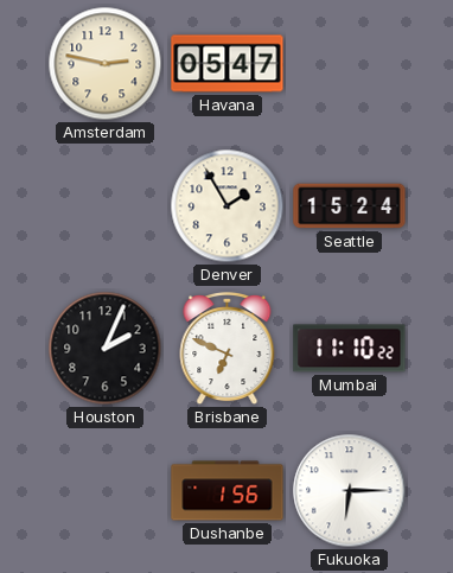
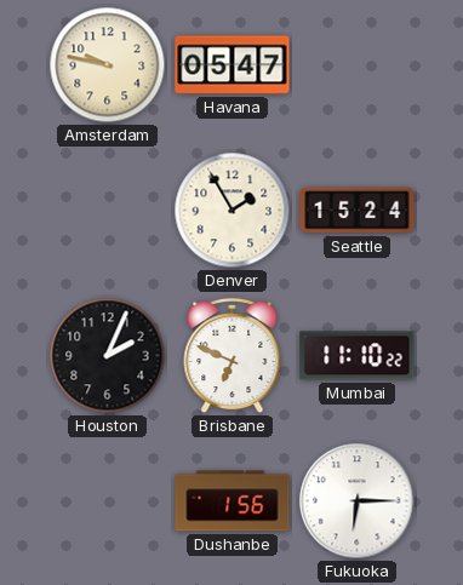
Amsterdam: 2:47 -> 9:47 (108, 65)
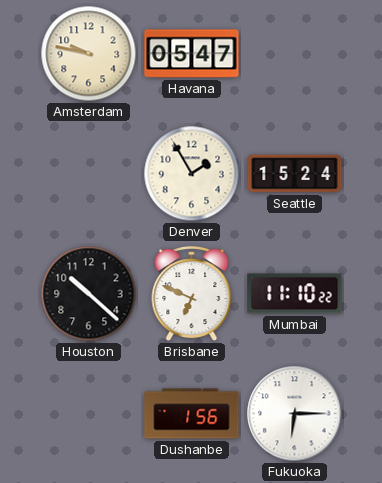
Houston: 2:04 -> 10:22 (89, 294)
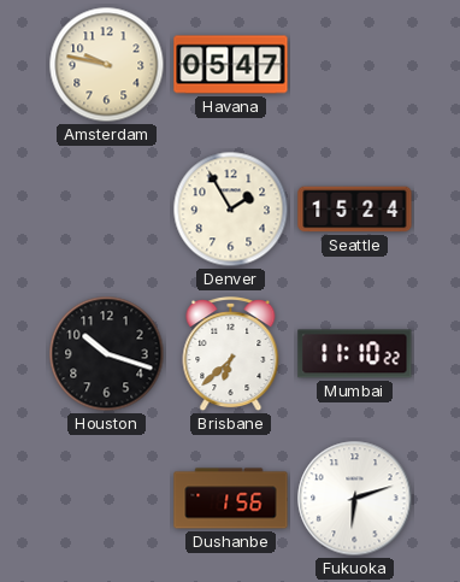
Houston: 10:22 -> 10:18 (107, 354)
Brisbane: 6:49 -> 6:38 (231, 355)
Fukuoka: 6:15 -> 6:12 (355, 499)
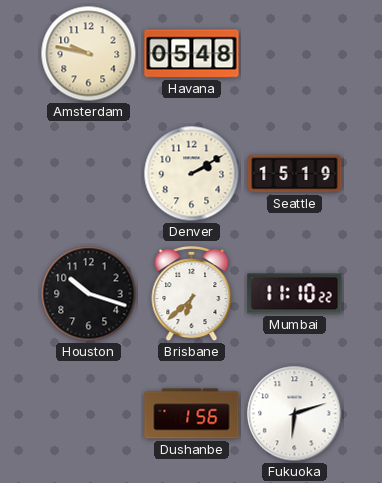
Havana: 05:47 -> 05:48 (192, 54)
Denver: 1:55 -> 2:10 (192, 174)
Seattle: 15:24 -> 15:19 (295, 174)
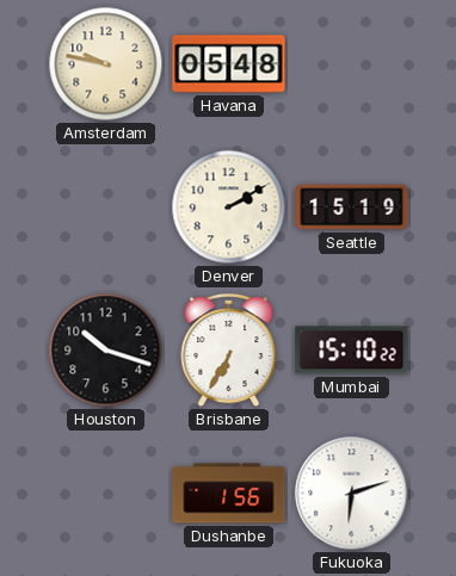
Brisbane: 6:38 -> 6:35 (229, 352)
Mumbai: 11:10 -> 15:10 (352, 351)
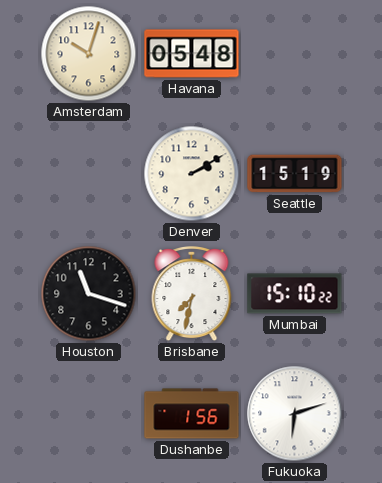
Amsterdam: 9:47 -> 10:03 (89, 54)
Houston: 10:18 -> 11:18 (89, 294)
Brisbane: 6:35 -> 7:32 (192, 295)
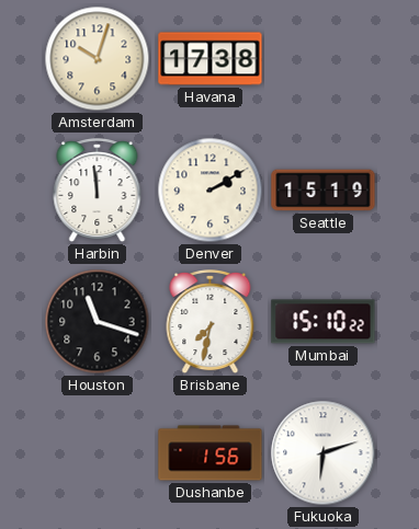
Havana: 05:48 -> 17:38 (211, 59)
Harbin: none -> 11:59 (98, 192)
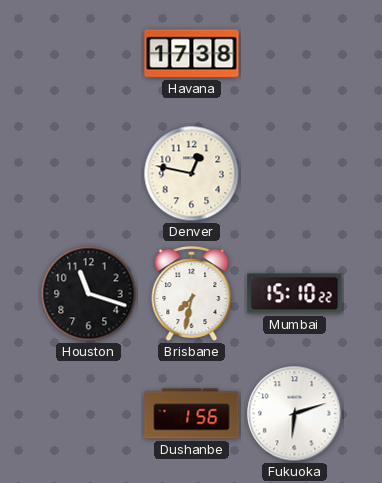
Amsterdam: 10:03 -> none (98, 59)
Harbin: 11:59 -> none (98, 192)
Denver: 2:10 -> 12:47 (192, 174)
Seattle: 15:19 -> none (324, 191)
